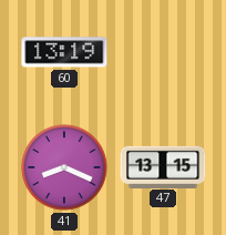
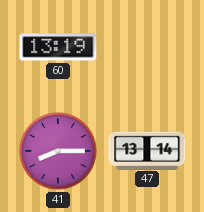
41: 8:19 -> 8:15 (58, 151)
47: 13:15 -> 13:14 (147, 150)
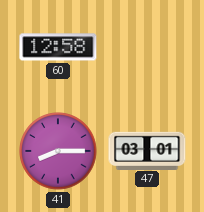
60: 13:19 -> 12:58 (58, 47)
47: 13:14 -> 03:01 (147, 150)
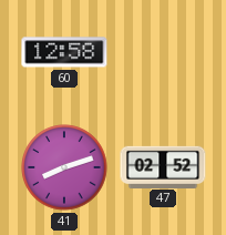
41: 8:15 -> 8:12 (64, 167)
47: 03:01 -> 02:52 (163, 166)
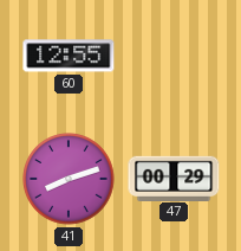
60: 12:58 -> 12:55 (69, 56)
47: 02:52 -> 00:29 (174, 178)
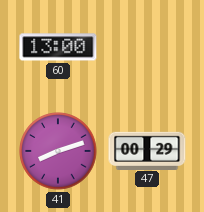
60: 12:55 -> 13:00 (58, 47)
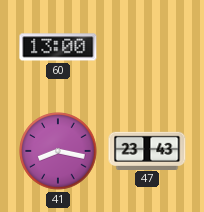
41: 8:12 -> 8:17 (58, 151)
47: 00:29 -> 23:43 (147, 150)
